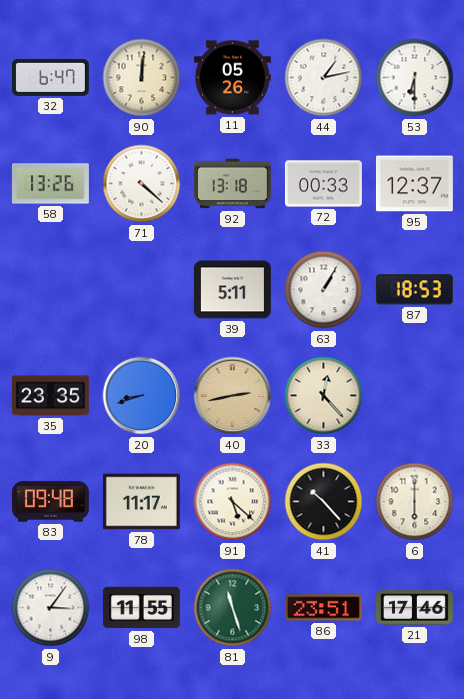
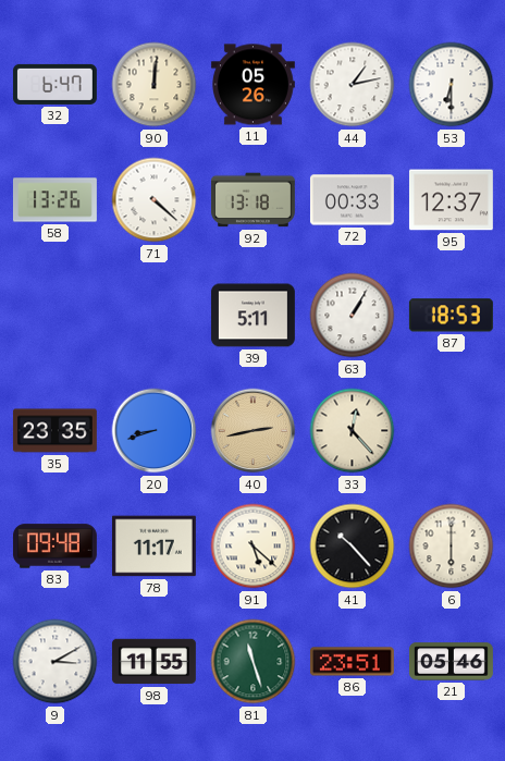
9: 3:06 -> 3:10 (56, 662)
21: 17:46 -> 05:46 (451, 662)
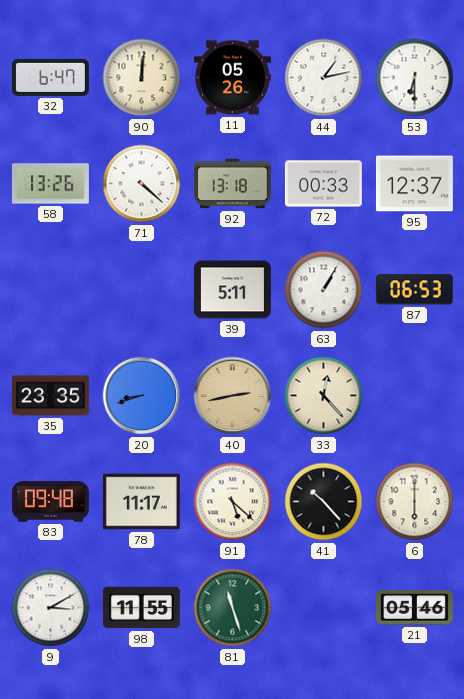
87: 18:53 -> 06:53 (414, 290)
86: 23:51 -> none (352, 662)
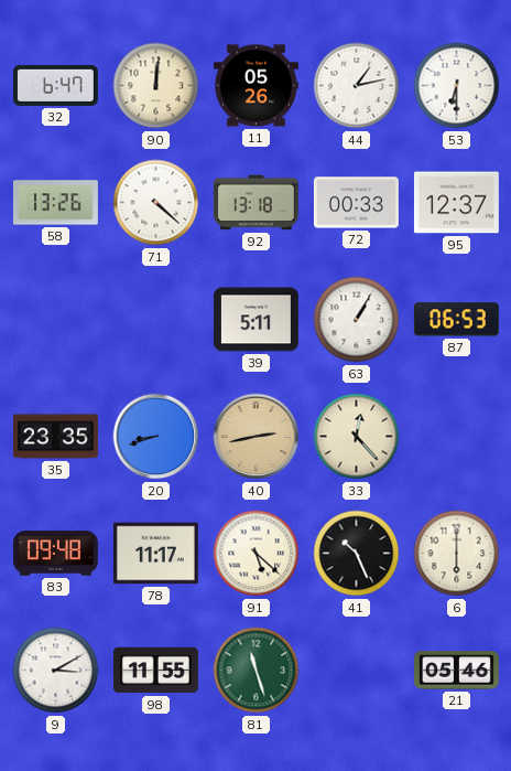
41: 10:23 -> 10:26 (357, 554)
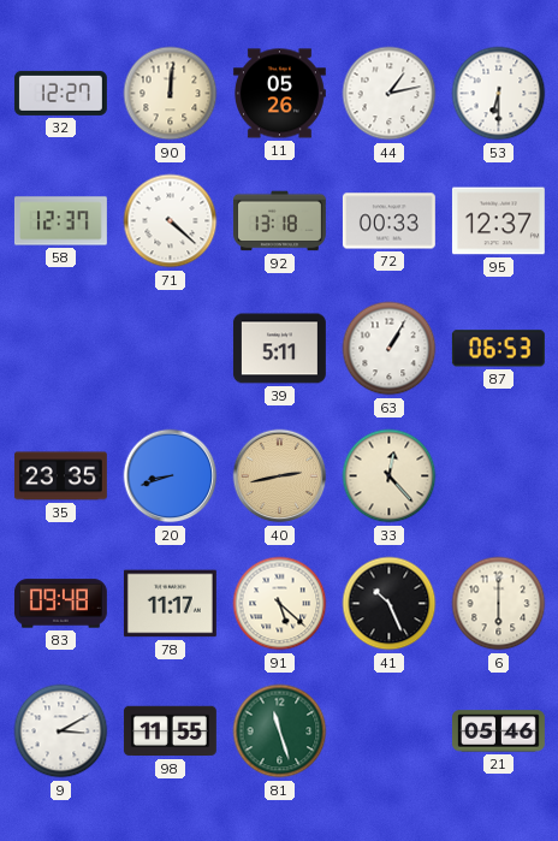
32: 6:47 -> 12:27 (60, 93)
58: 13:26 -> 12:37 (60, 221)
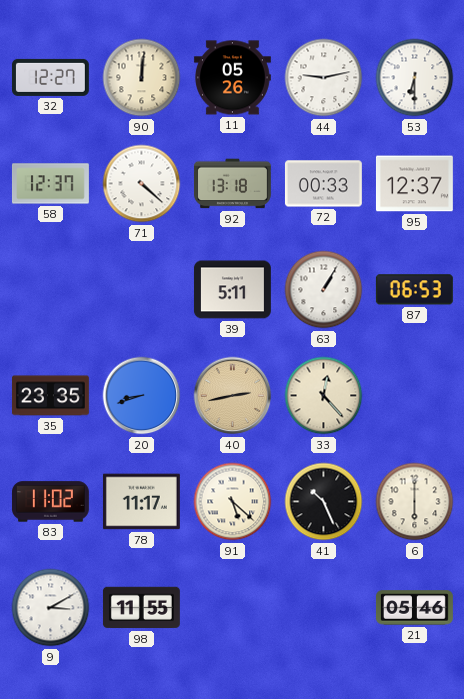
44: 1:13 -> 9:13 (324, 78)
83: 09:48 -> 11:02 (50, 502)
81: 11:27 -> none (280, 732)
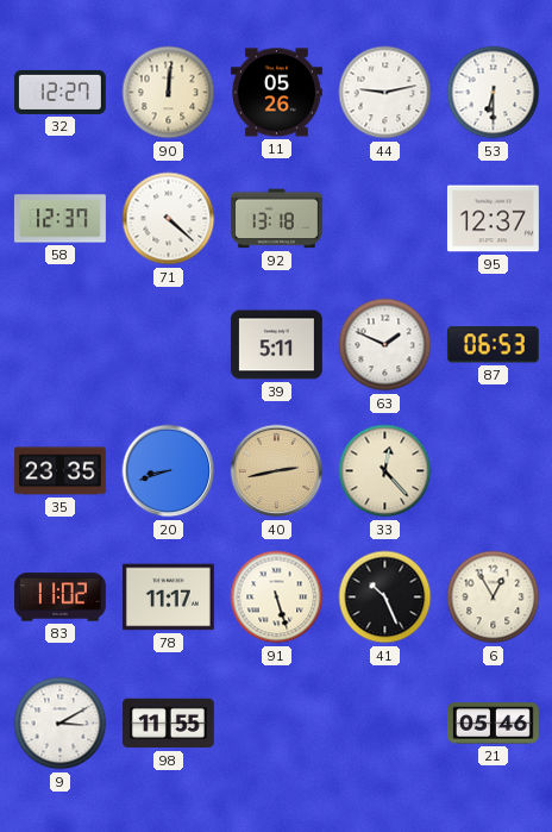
72: 00:33 -> none (323, 184)
63: 1:05 -> 1:49 (385, 345)
91: 5:22 -> 5:27 (277, 598)
6: 6:00 -> 12:55 (494, 598)
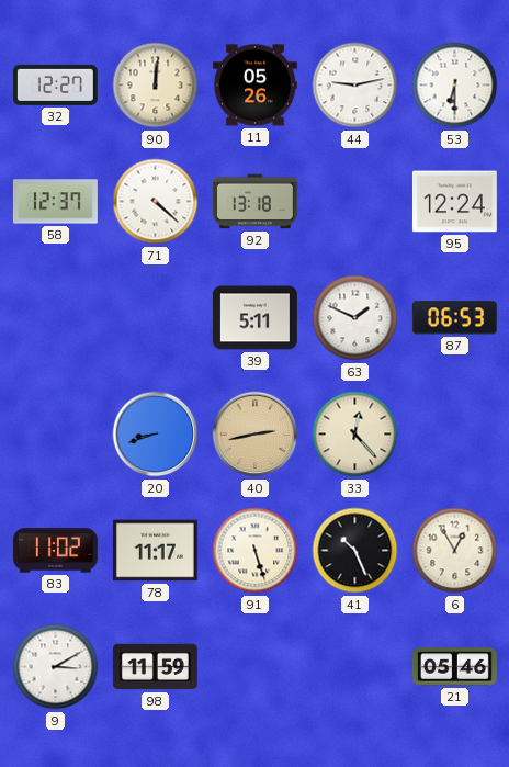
95: 12:37 -> 12:24 (454, 202)
35: 23:35 -> none (59, 471)
98: 11:55 -> 11:59 (155, 667)
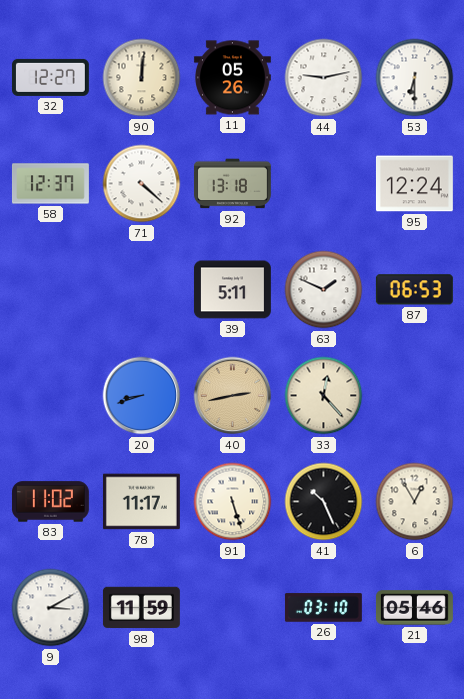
26: none -> 03:10 (323, 608)
